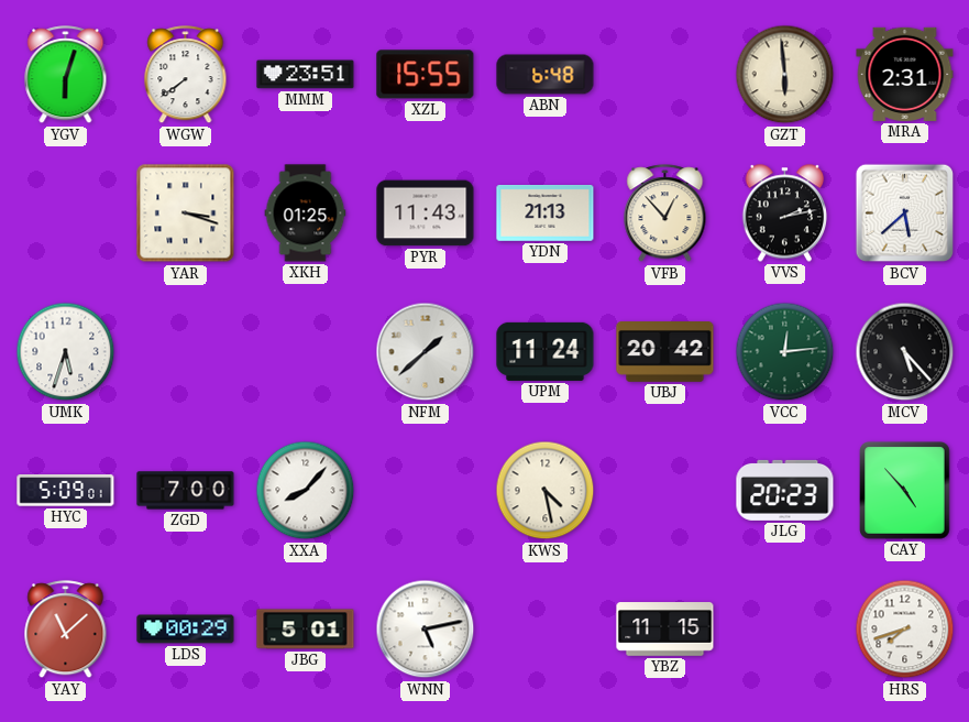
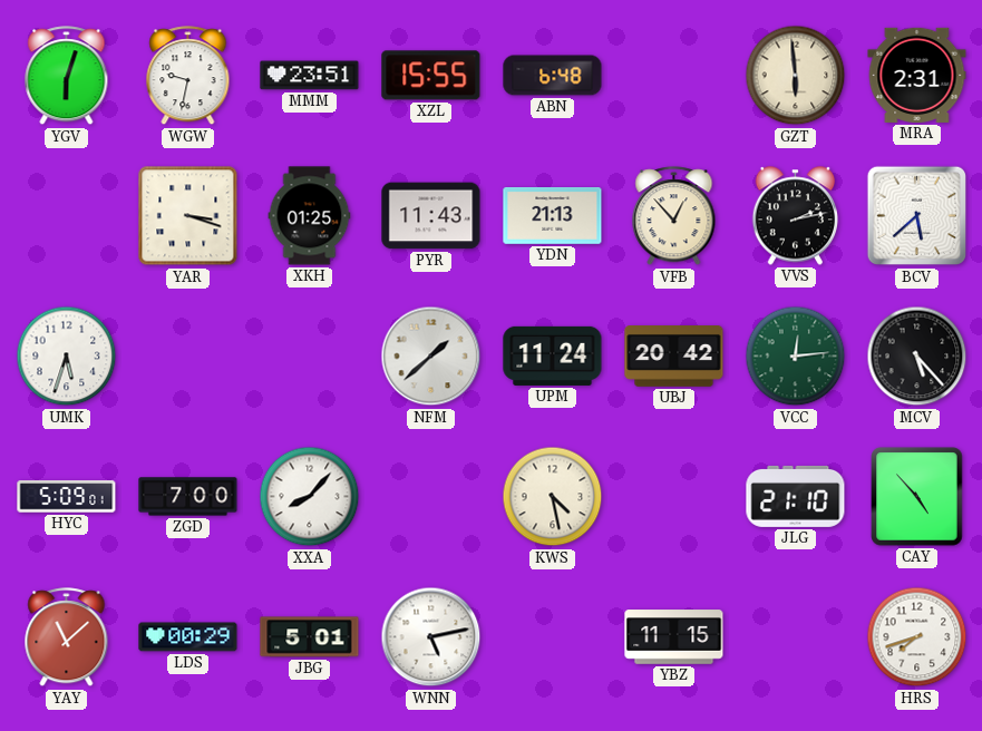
WGW: 7:39 -> 9:32 (188, 76)
JLG: 20:23 -> 21:10 (796, 496)
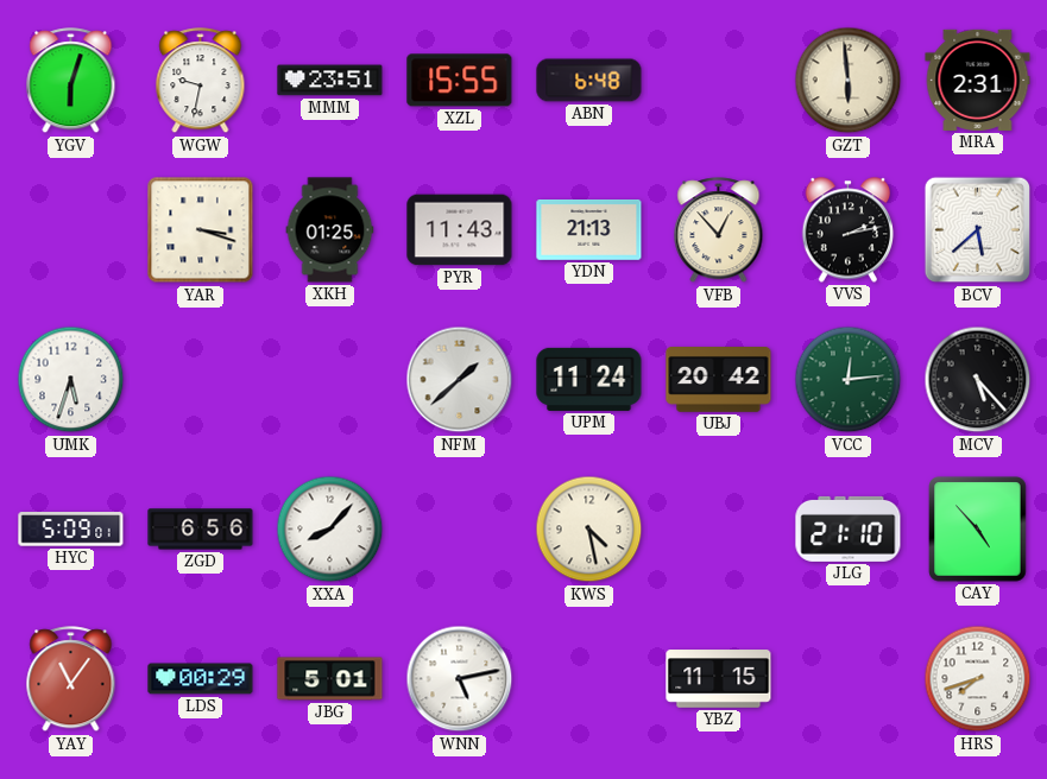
ZGD: 7:00 -> 6:56 (201, 530)
YAY: 11:08 -> 11:06 (71, 679)
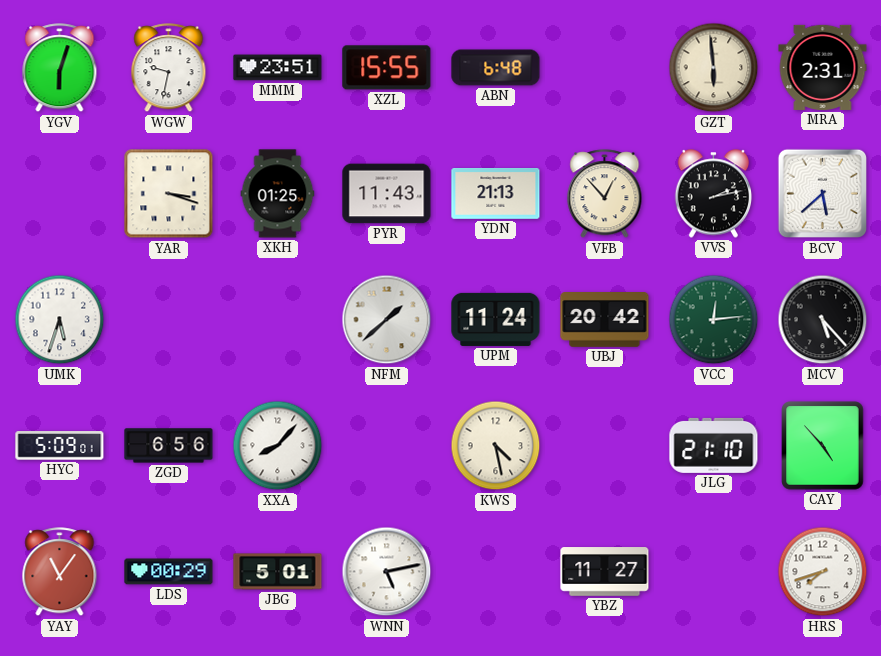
YBZ: 11:15 -> 11:27 (605, 572)
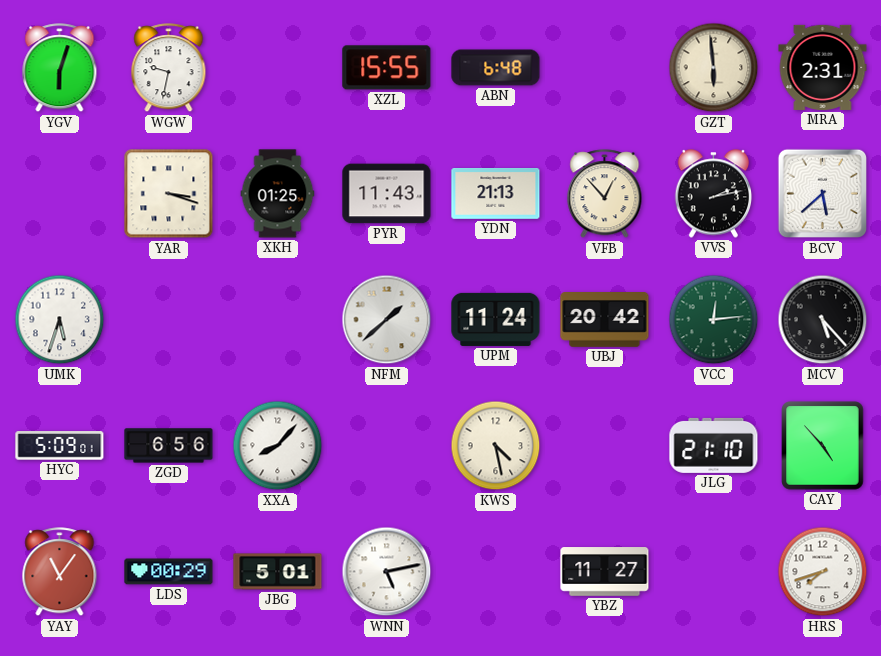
MMM: 23:51 -> none (278, 68)
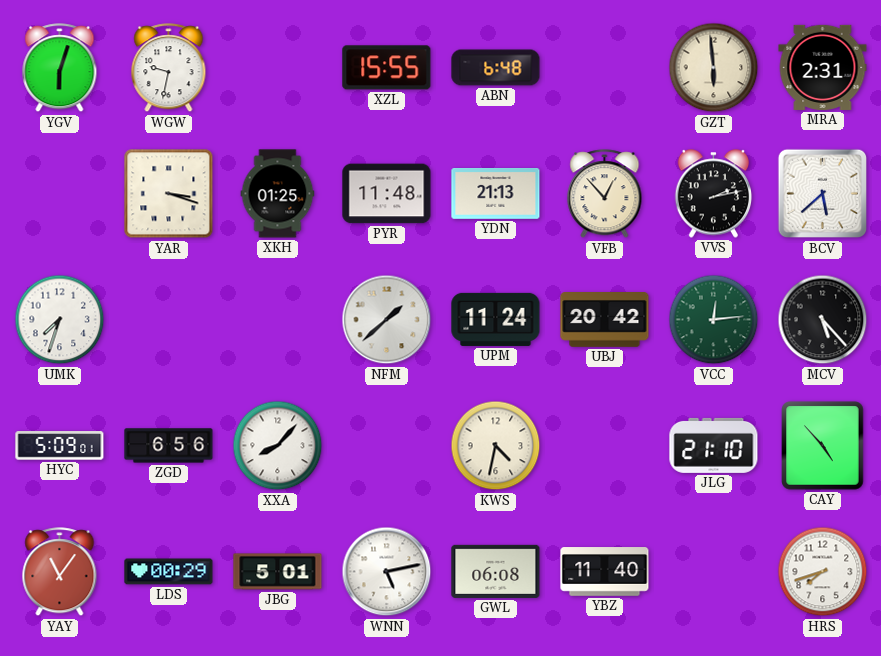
PYR: 11:43 -> 11:48 (387, 194)
UMK: 5:33 -> 7:33 (60, 320)
KWS: 4:28 -> 4:32 (496, 446)
GWL: none -> 06:08 (496, 571)
YBZ: 11:27 -> 11:40 (605, 572)
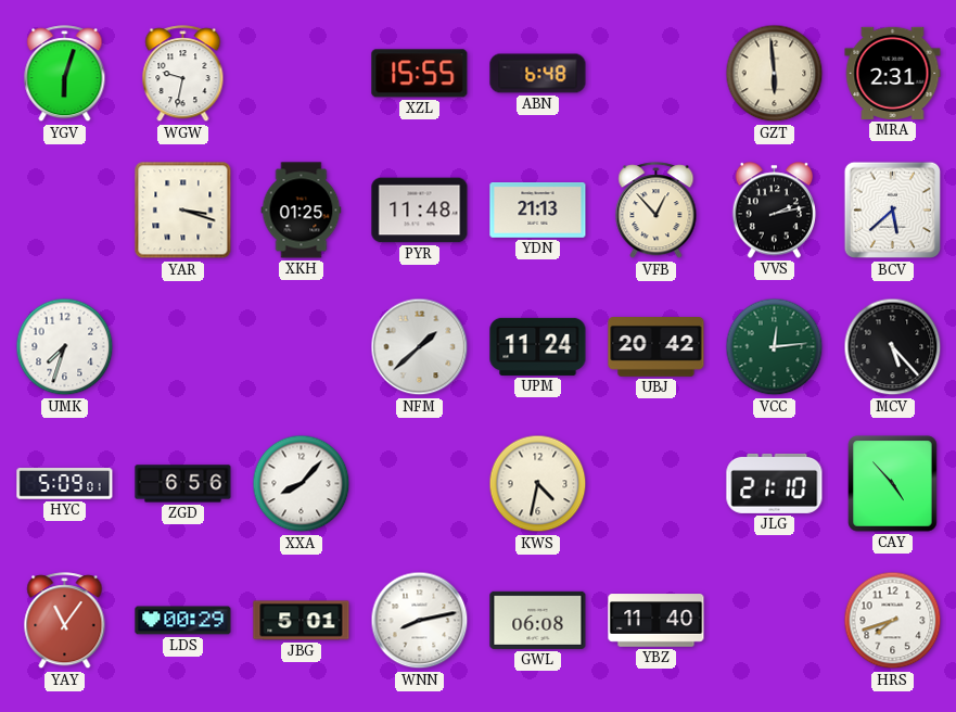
WNN: 5:13 -> 8:13 (420, 621)
